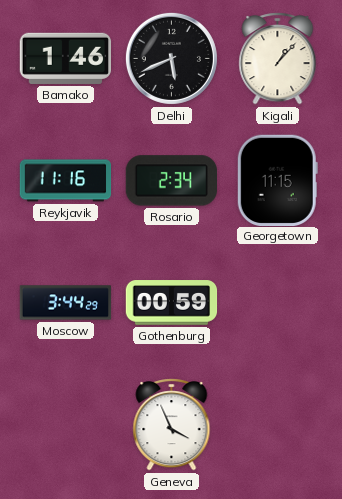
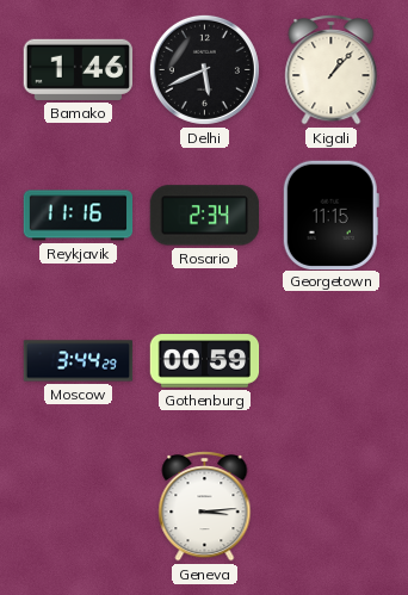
Geneva: 3:56 -> 3:14 (205, 507)
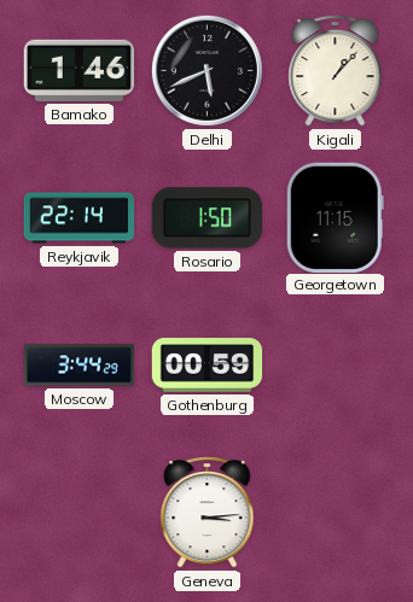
Reykjavik: 11:16 -> 22:14 (80, 218)
Rosario: 2:34 -> 1:50 (206, 218)
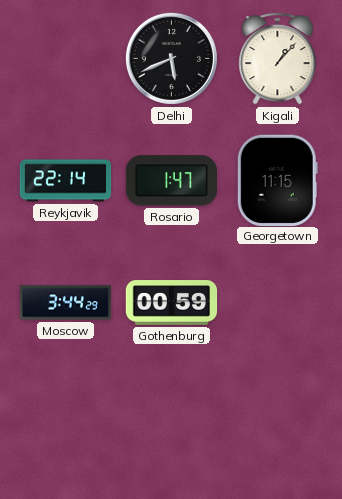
Bamako: 1:46 -> none (78, 70)
Rosario: 1:50 -> 1:47 (171, 181)
Geneva: 3:14 -> none (208, 513)
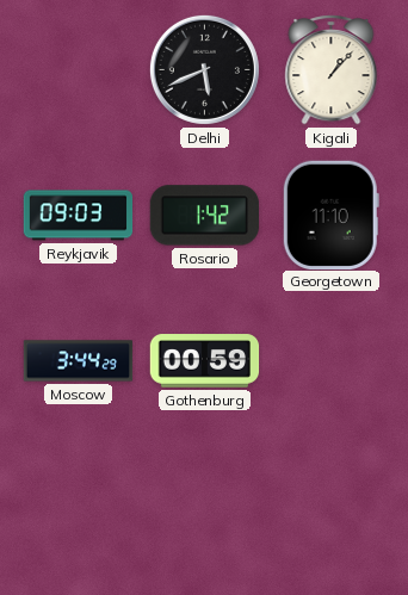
Reykjavik: 22:14 -> 09:03 (79, 216)
Rosario: 1:47 -> 1:42 (204, 216)
Georgetown: 11:15 -> 11:10 (330, 215)
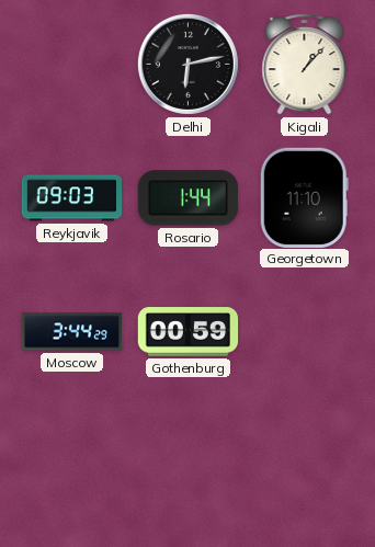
Delhi: 5:41 -> 6:13 (187, 64)
Rosario: 1:42 -> 1:44 (187, 198)
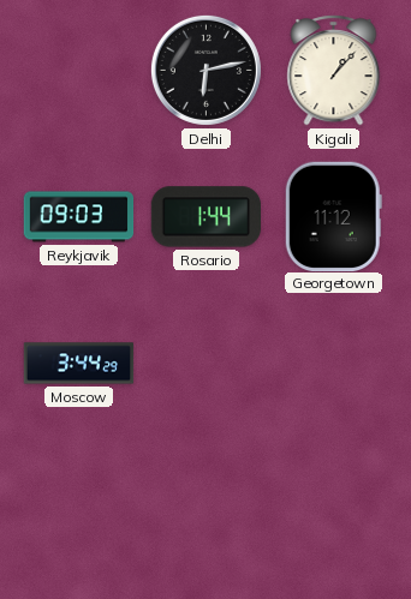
Georgetown: 11:10 -> 11:12 (333, 216)
Gothenburg: 00:59 -> none (189, 332)
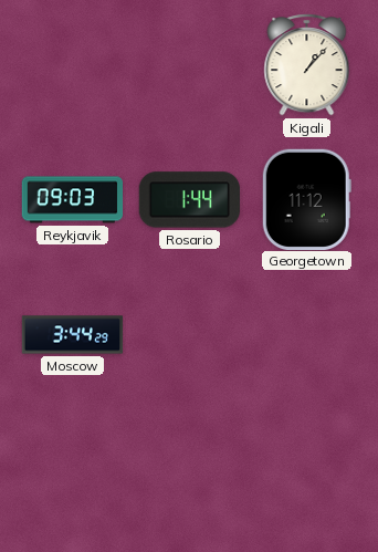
Delhi: 6:13 -> none (205, 70)
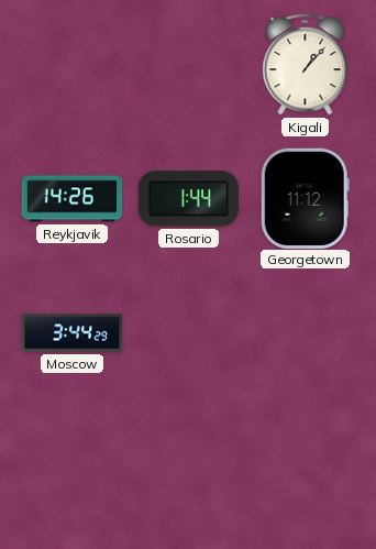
Reykjavik: 09:03 -> 14:26 (73, 199)
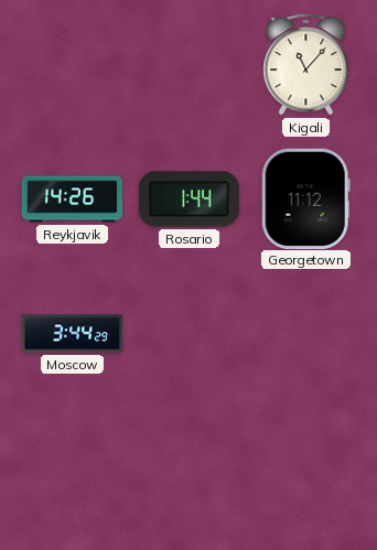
Kigali: 1:07 -> 11:07 (306, 65)
